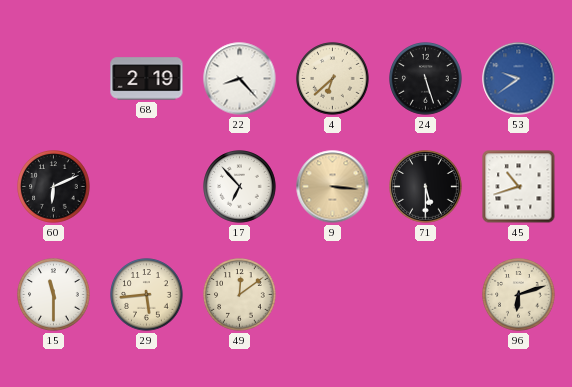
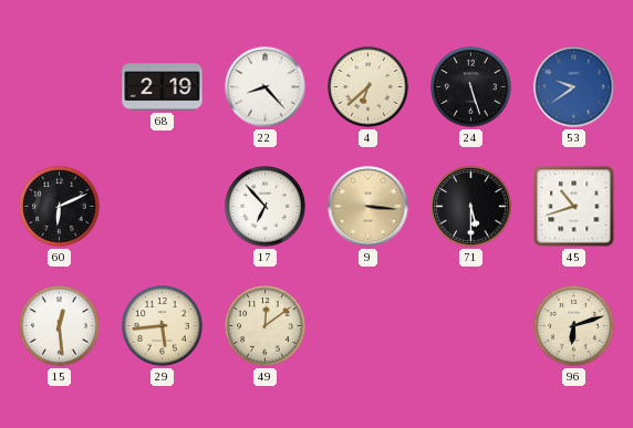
15: 11:30 -> 12:29 (60, 326)
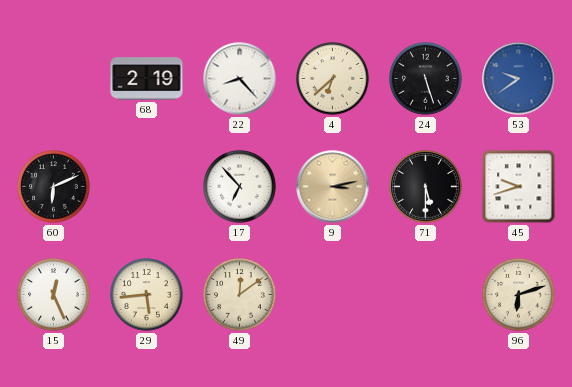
9: 3:16 -> 3:13 (333, 187)
45: 10:42 -> 9:42 (519, 187)
15: 12:29 -> 12:26 (54, 295)
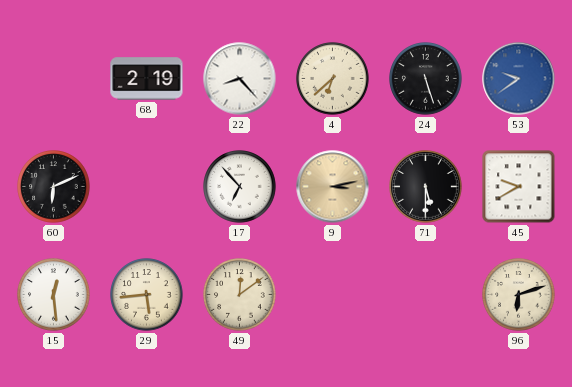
45: 9:42 -> 9:40 (519, 187)
15: 12:26 -> 12:29 (54, 295)
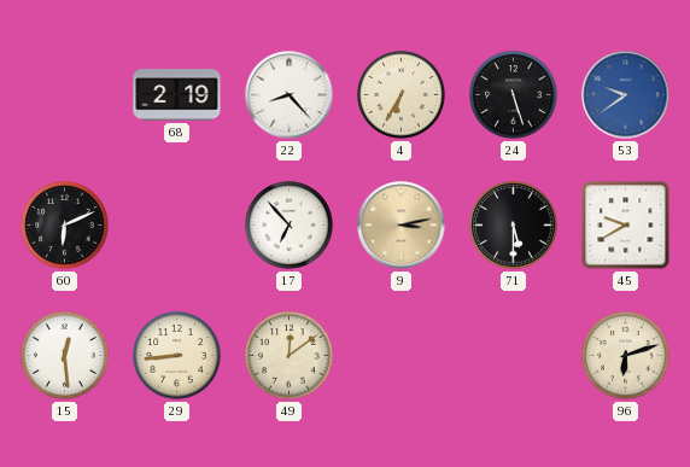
4: 6:38 -> 6:35 (402, 95)
29: 5:44 -> 8:44 (177, 356)
